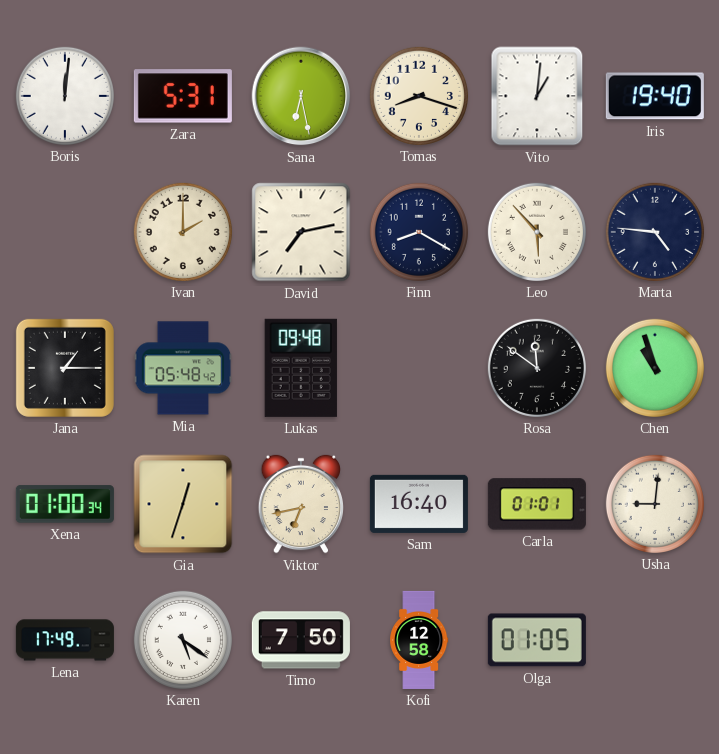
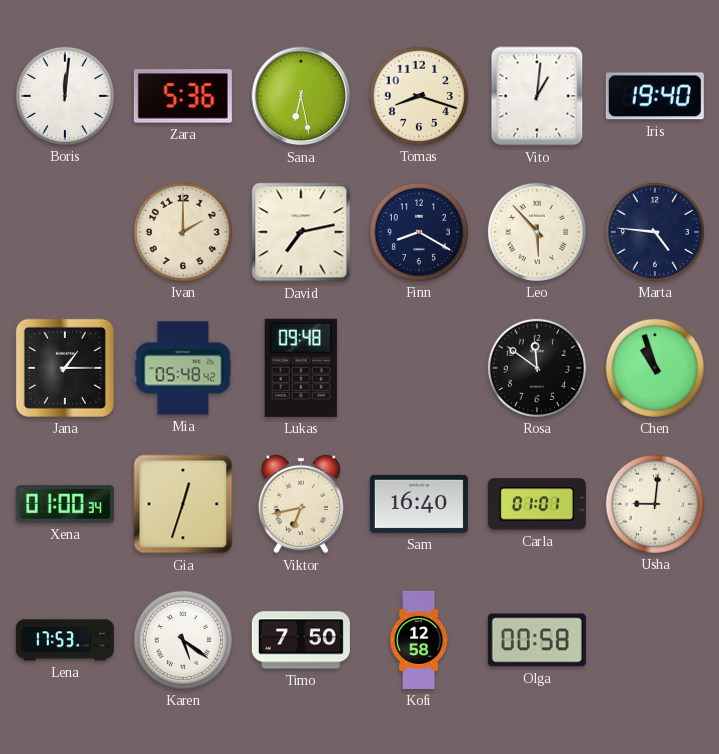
Zara: 5:31 -> 5:36 (183, 96)
Lena: 17:49 -> 17:53 (65, 640)
Olga: 01:05 -> 00:58 (537, 640)
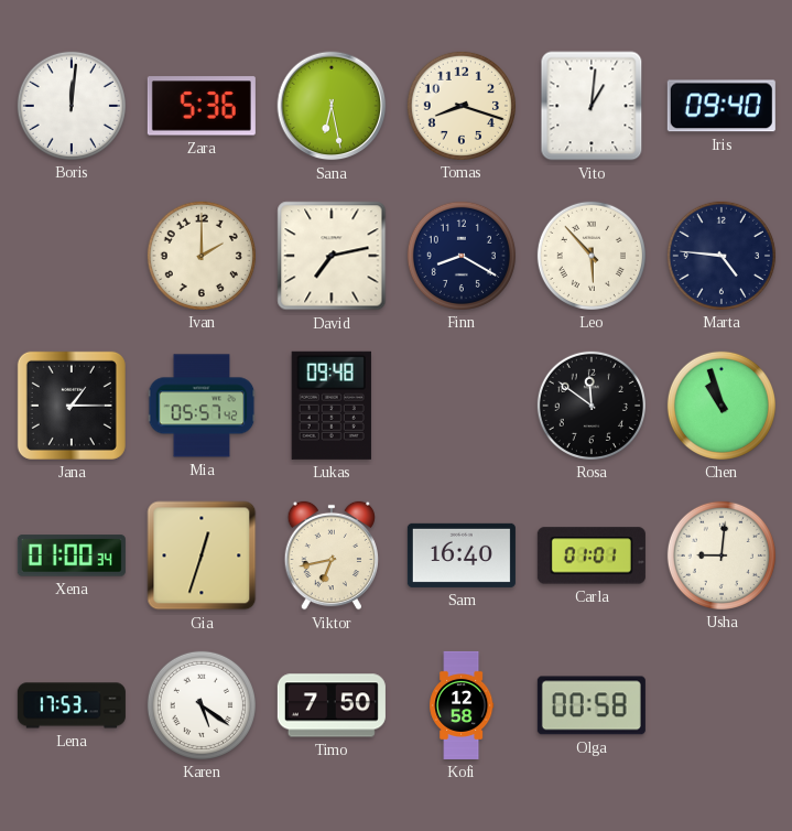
Iris: 19:40 -> 09:40 (722, 106)
Mia: 05:48 -> 05:57 (202, 406)
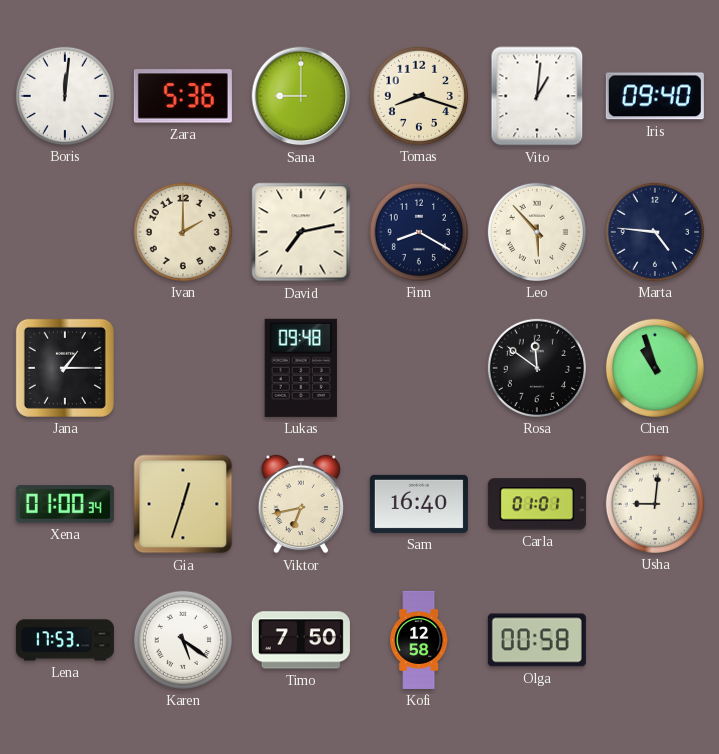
Sana: 6:28 -> 9:00 (301, 96)
Mia: 05:57 -> none (202, 406)
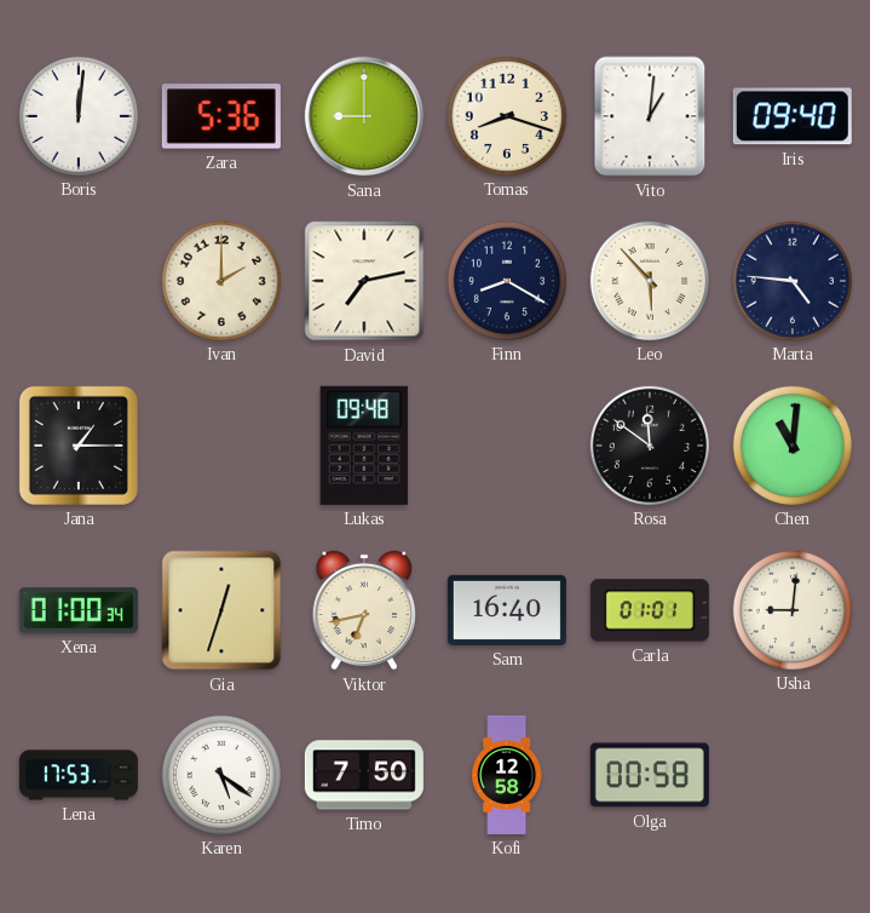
Chen: 10:57 -> 11:01 (793, 446)
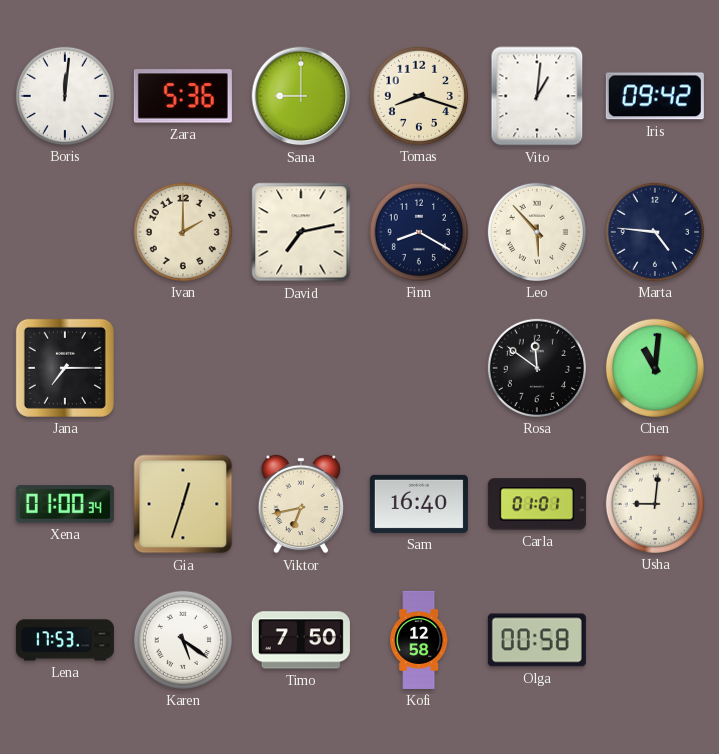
Iris: 09:40 -> 09:42 (655, 96)
Jana: 1:15 -> 7:15 (65, 368)
Lukas: 09:48 -> none (364, 446)
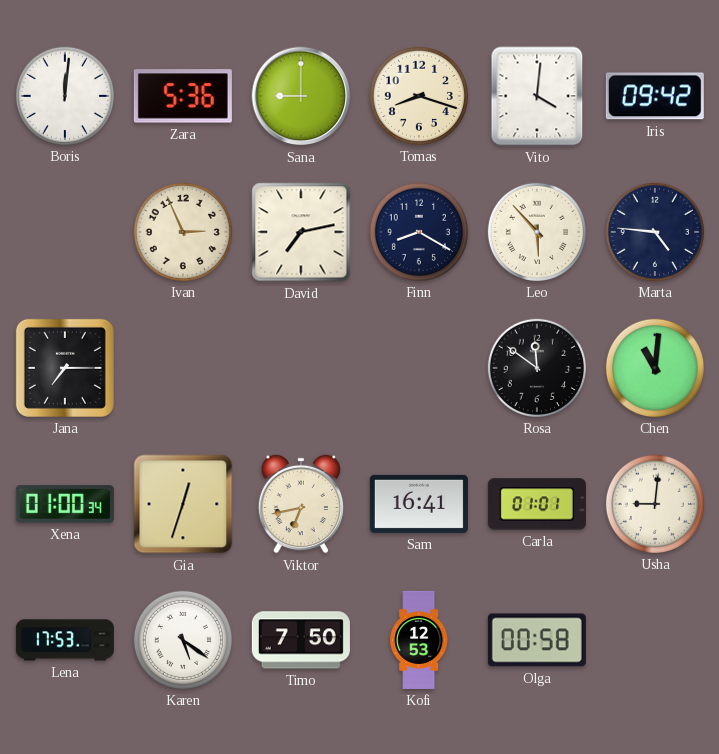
Vito: 1:01 -> 4:01 (537, 96)
Ivan: 2:00 -> 2:56 (183, 232)
Sam: 16:40 -> 16:41 (419, 504)
Kofi: 12:58 -> 12:53 (419, 640)
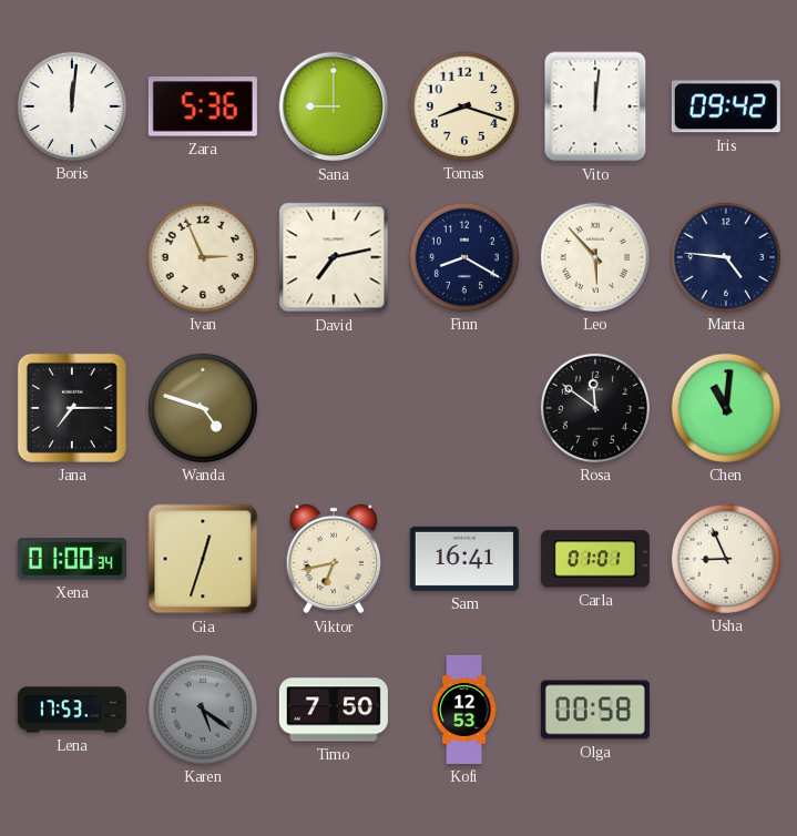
Vito: 4:01 -> 12:01 (595, 106)
Wanda: none -> 4:48 (203, 408)
Usha: 9:01 -> 8:56 (726, 559)
Karen dial: white -> grey (203, 710)
